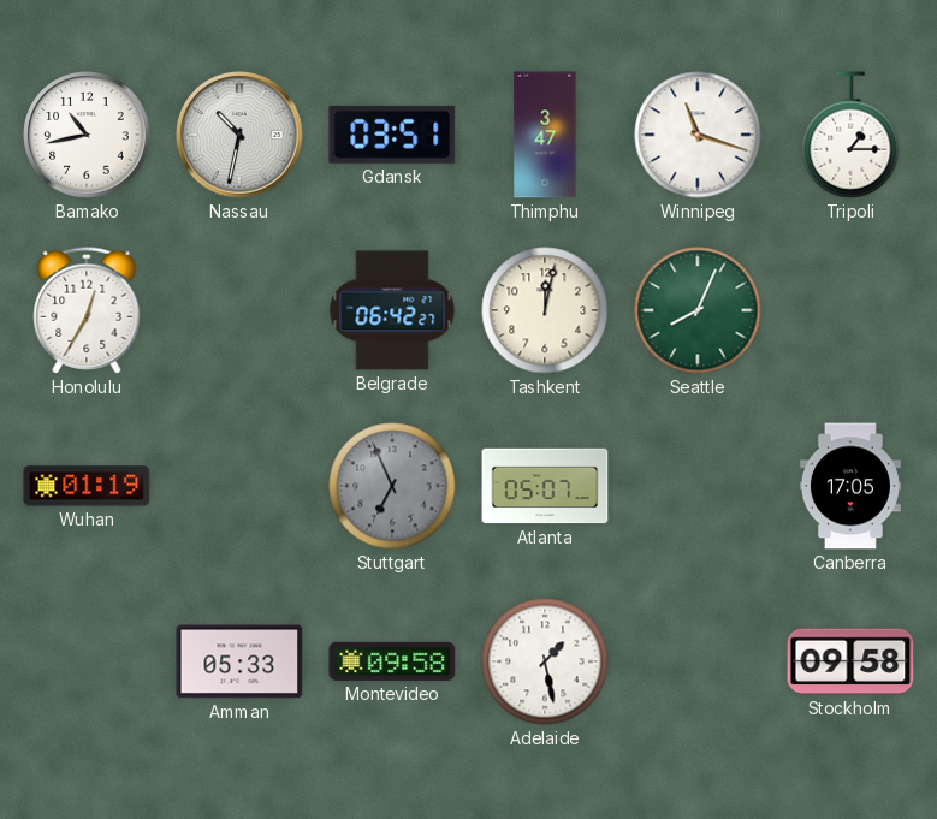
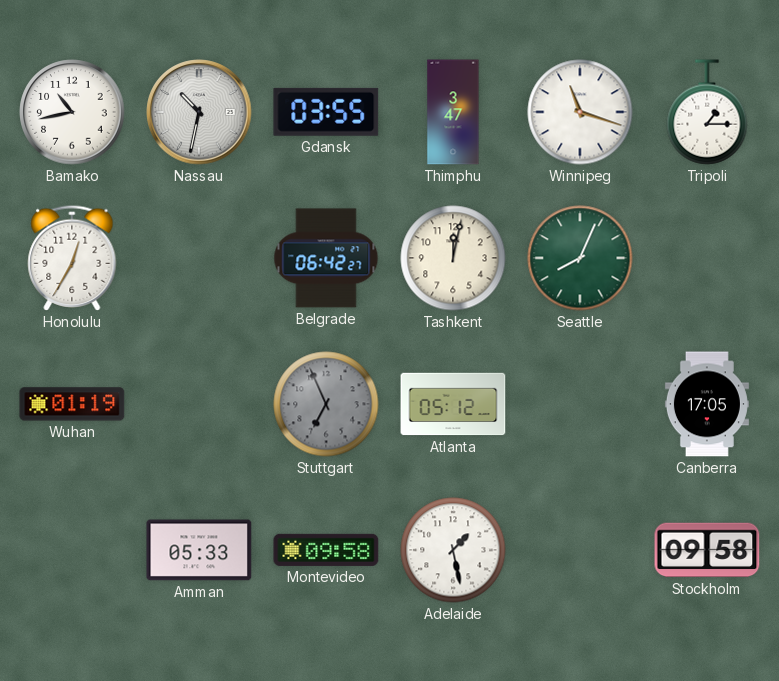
Gdansk: 03:51 -> 03:55 (326, 112)
Atlanta: 05:07 -> 05:12 (453, 404)
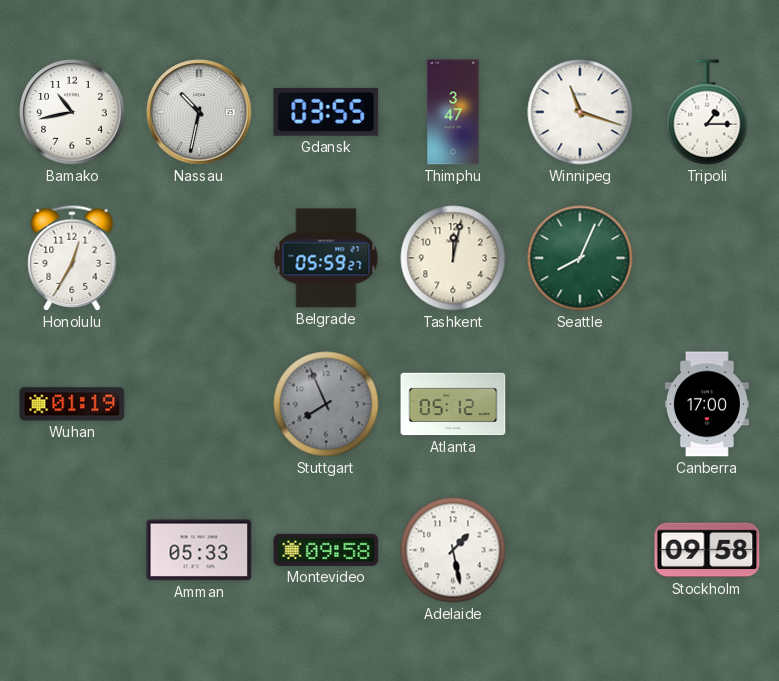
Belgrade: 06:42 -> 05:59 (326, 258)
Stuttgart: 6:56 -> 7:56 (326, 404)
Canberra: 17:05 -> 17:00 (707, 404)
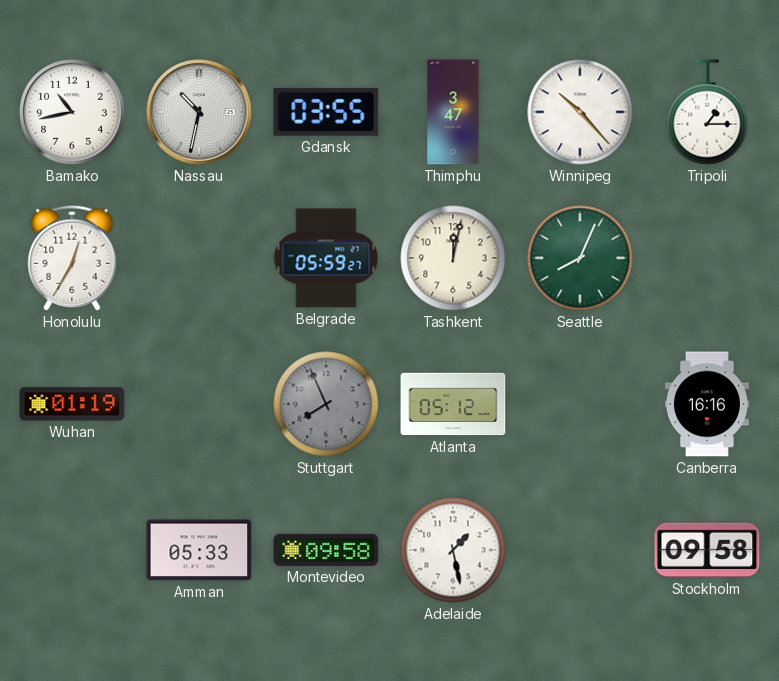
Winnipeg: 11:18 -> 10:23 (580, 112)
Canberra: 17:00 -> 16:16 (707, 404)
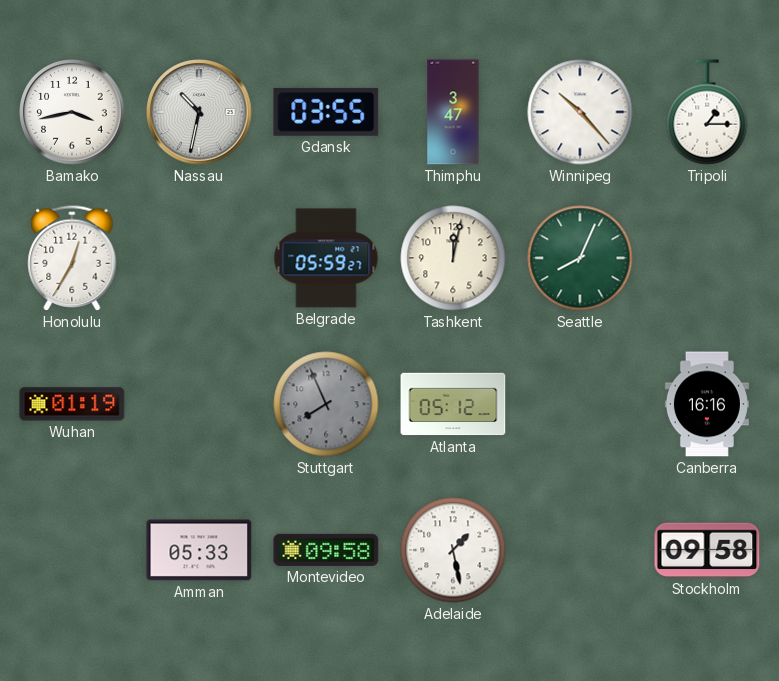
Bamako: 10:43 -> 3:43 (72, 112)
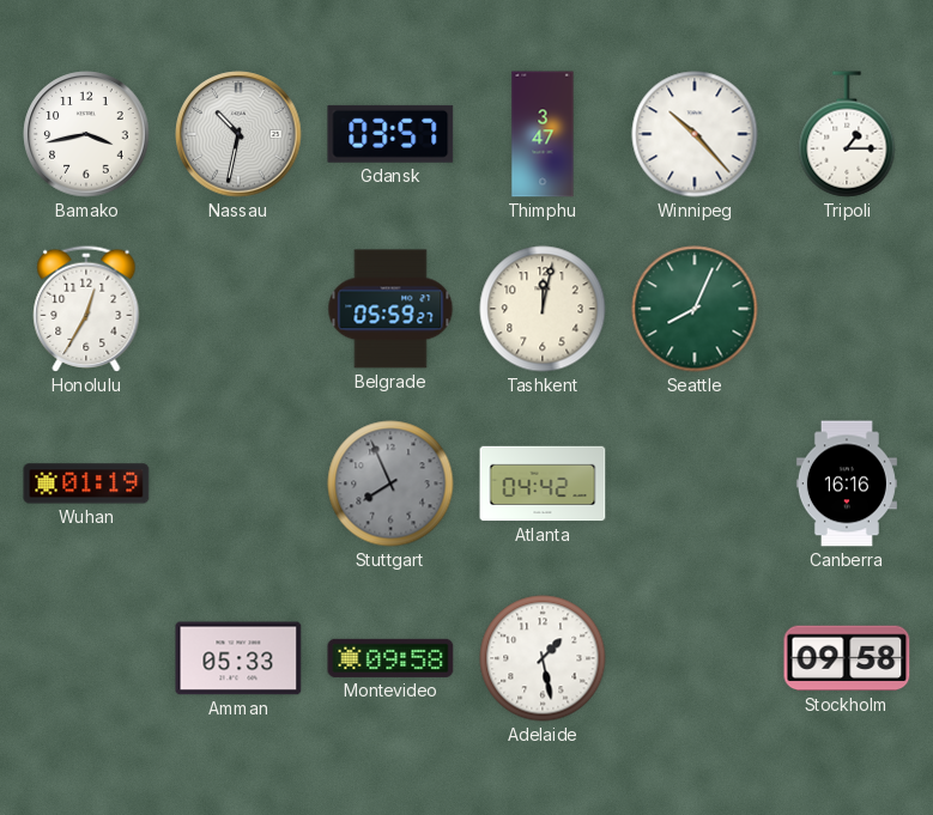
Gdansk: 03:55 -> 03:57 (390, 134)
Atlanta: 05:12 -> 04:42 (543, 483)
